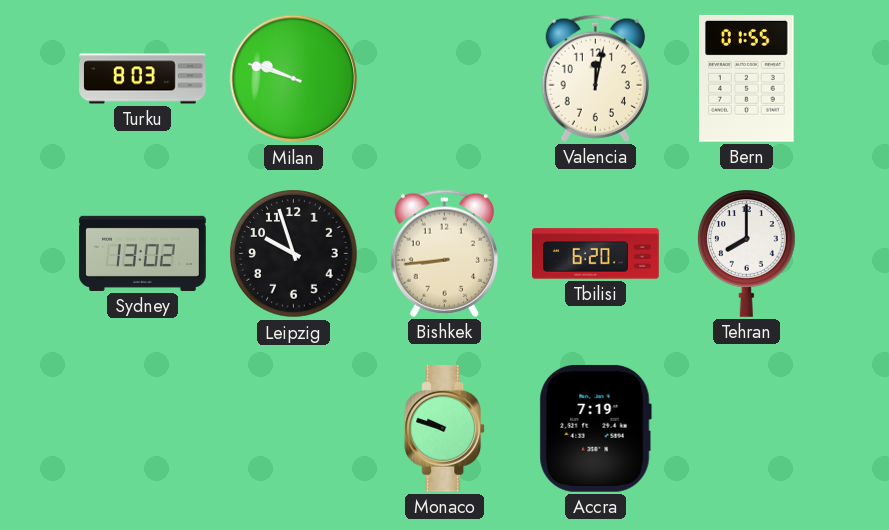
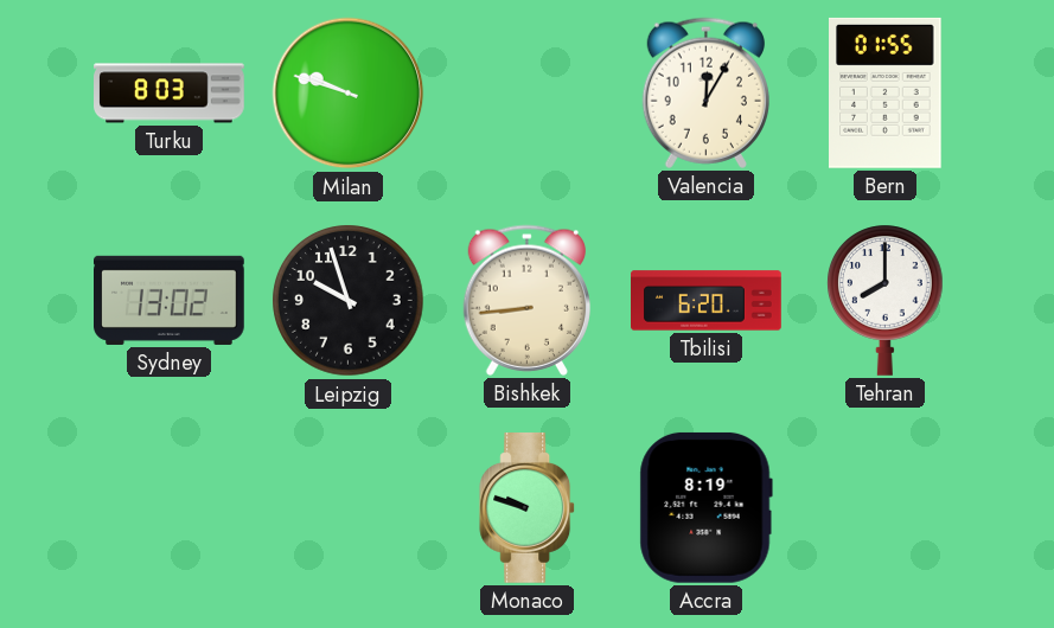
Valencia: 12:02 -> 12:05 (705, 92)
Accra: 7:19 -> 8:19 (705, 507)
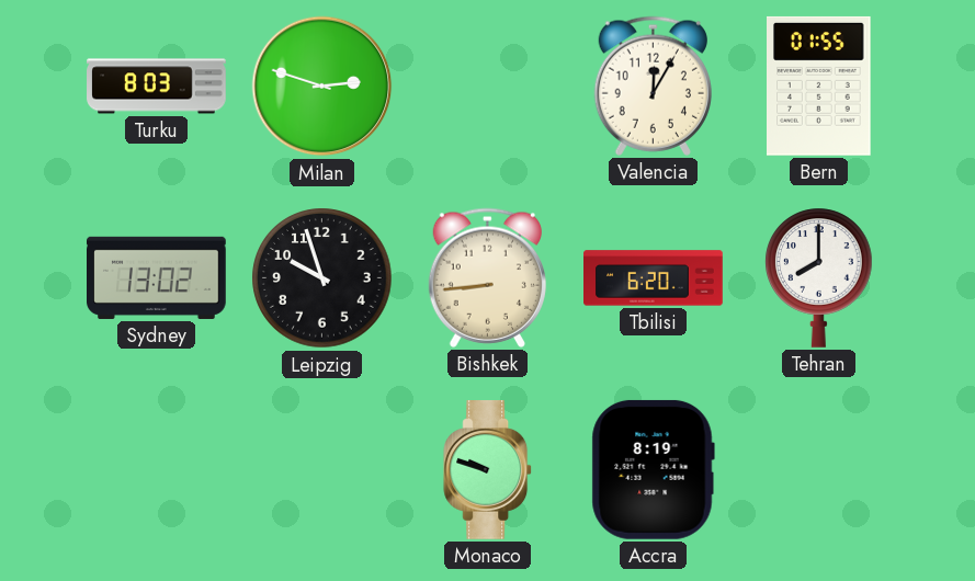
Milan: 9:48 -> 2:48 (322, 87)
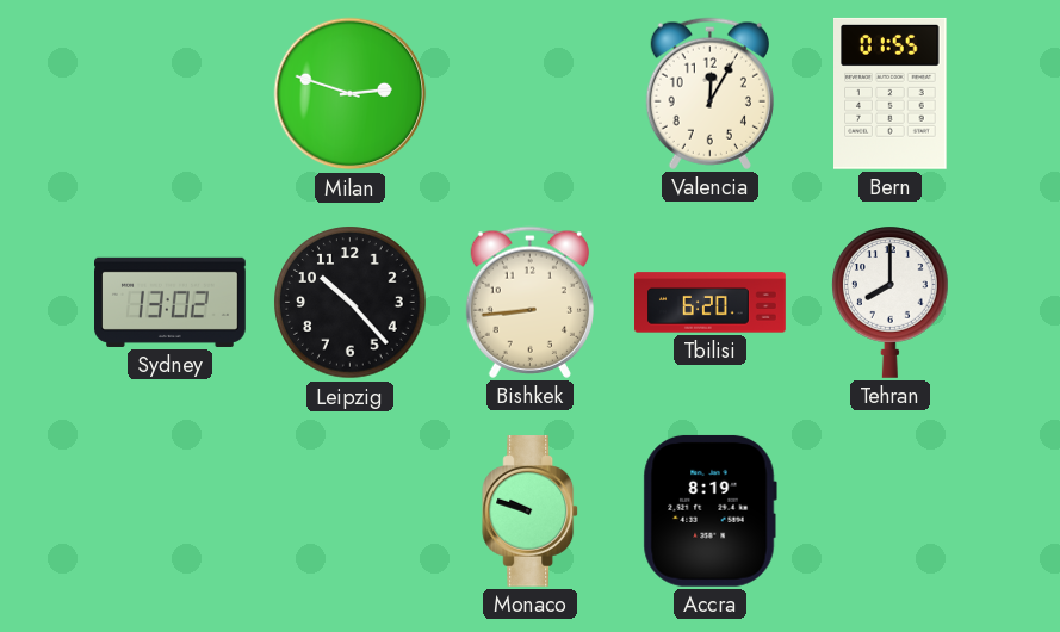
Turku: 8:03 -> none (157, 87)
Leipzig: 9:57 -> 10:23 (351, 303)
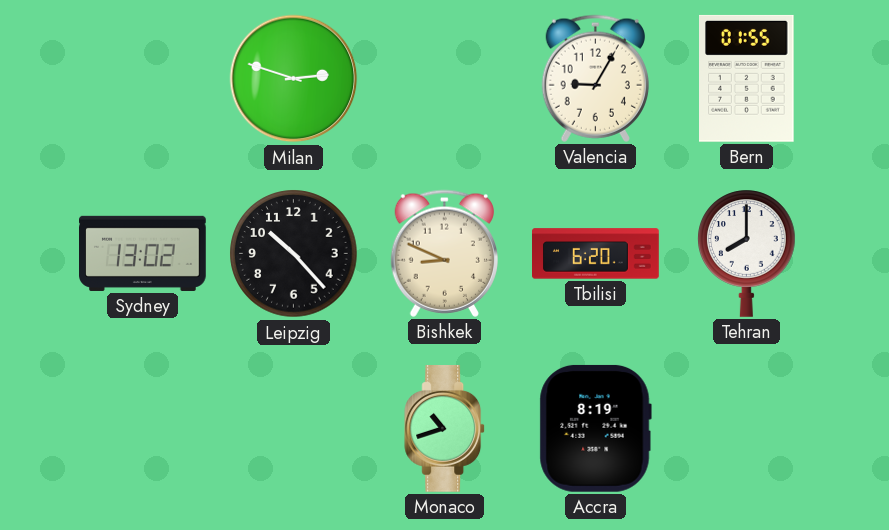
Valencia: 12:05 -> 9:05 (595, 78)
Bishkek: 8:44 -> 8:49 (444, 253)
Monaco: 9:48 -> 10:42 (445, 429)
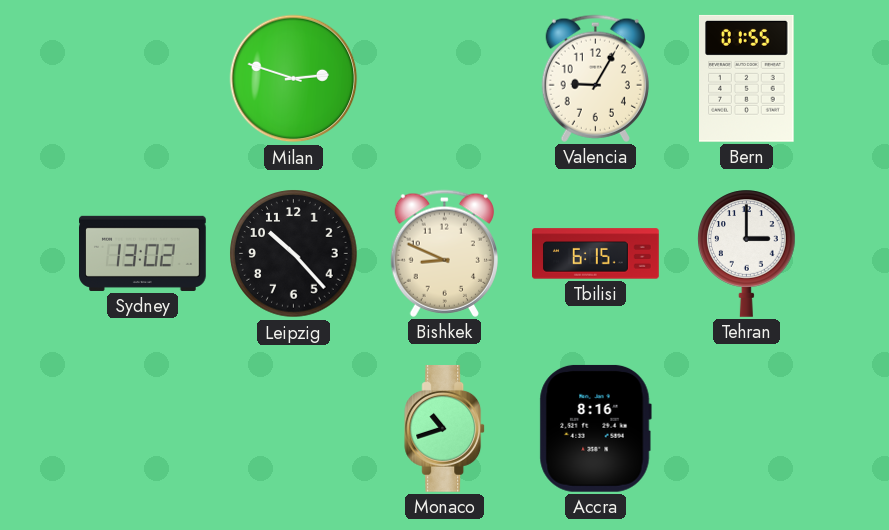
Tbilisi: 6:20 -> 6:15 (596, 254)
Tehran: 8:00 -> 3:00 (747, 253)
Accra: 8:19 -> 8:16 (595, 428)
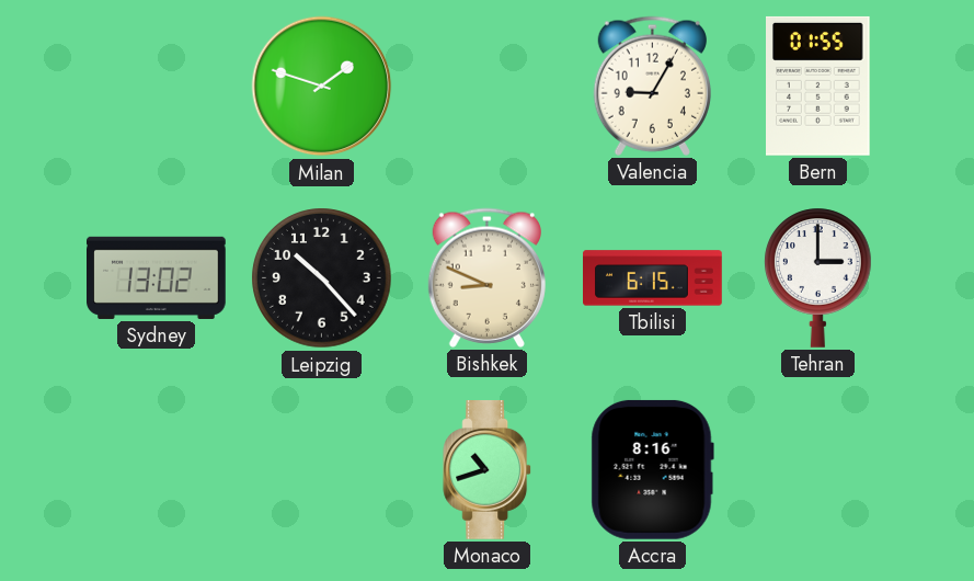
Milan: 2:48 -> 1:48 (322, 87)
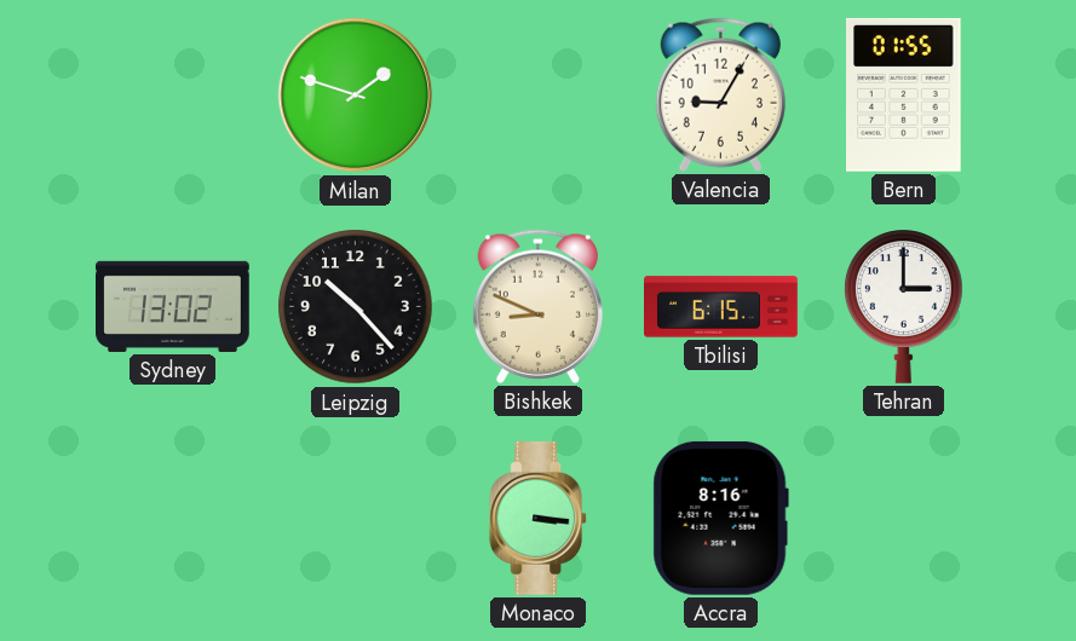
Monaco: 10:42 -> 3:16 (539, 519)
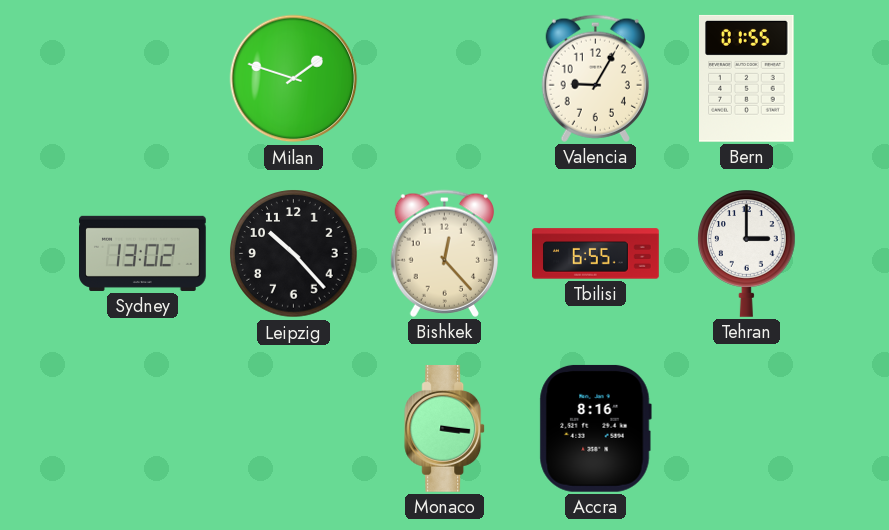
Bishkek: 8:49 -> 12:23 (444, 253)
Tbilisi: 6:15 -> 6:55 (596, 254)
